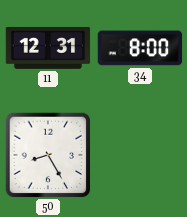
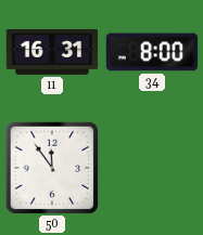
11: 12:31 -> 16:31 (52, 52)
50: 8:25 -> 11:54 (52, 168)
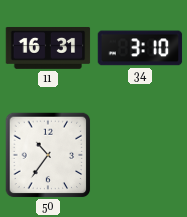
34: 8:00 -> 3:10 (140, 48)
50: 11:54 -> 10:36 (48, 155)
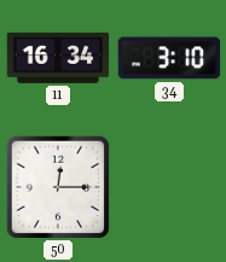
11: 16:31 -> 16:34 (58, 58)
50: 10:36 -> 12:15 (58, 187)
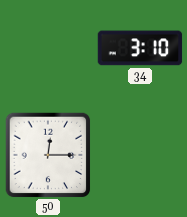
11: 16:34 -> none (58, 58)
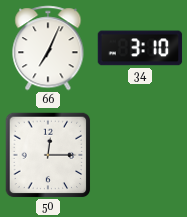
66: none -> 7:04 (48, 48)
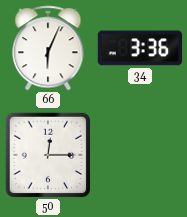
66: 7:04 -> 6:04 (48, 48)
34: 3:10 -> 3:36 (140, 48)
